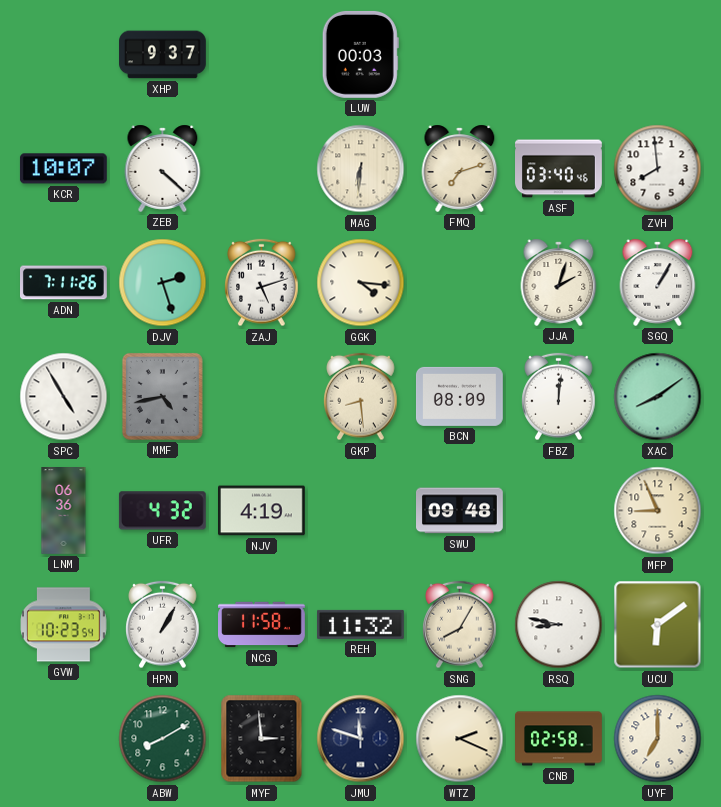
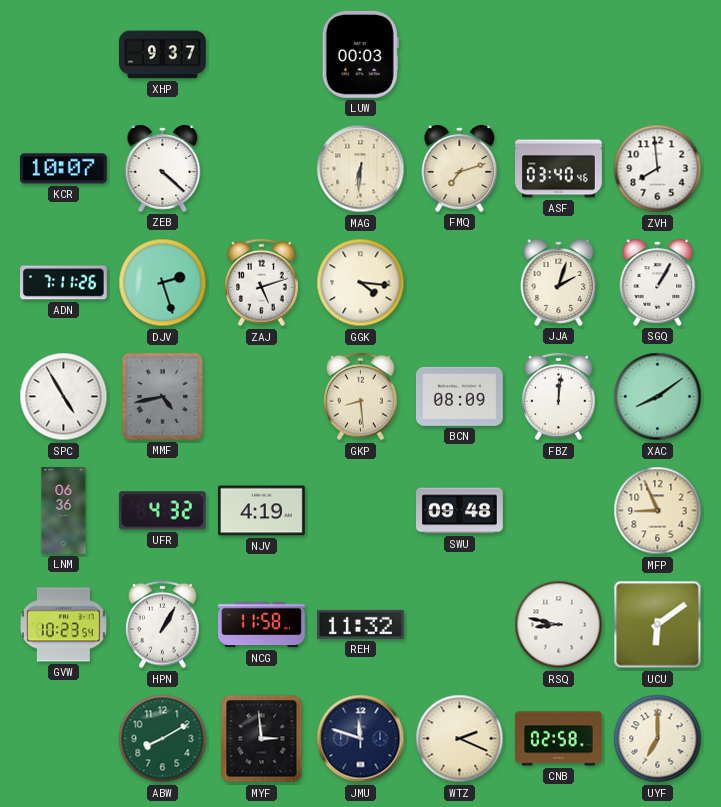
SNG: 8:05 -> none (460, 625)
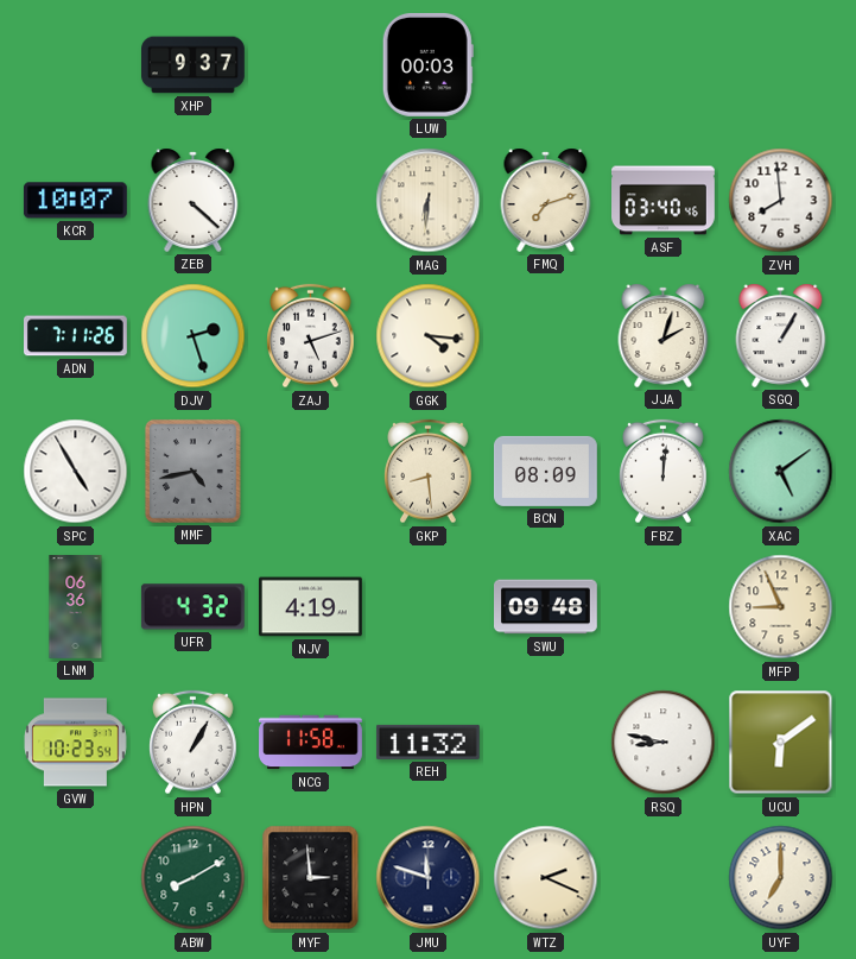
XAC: 8:09 -> 5:09 (781, 472)
CNB: 02:58 -> none (559, 739)
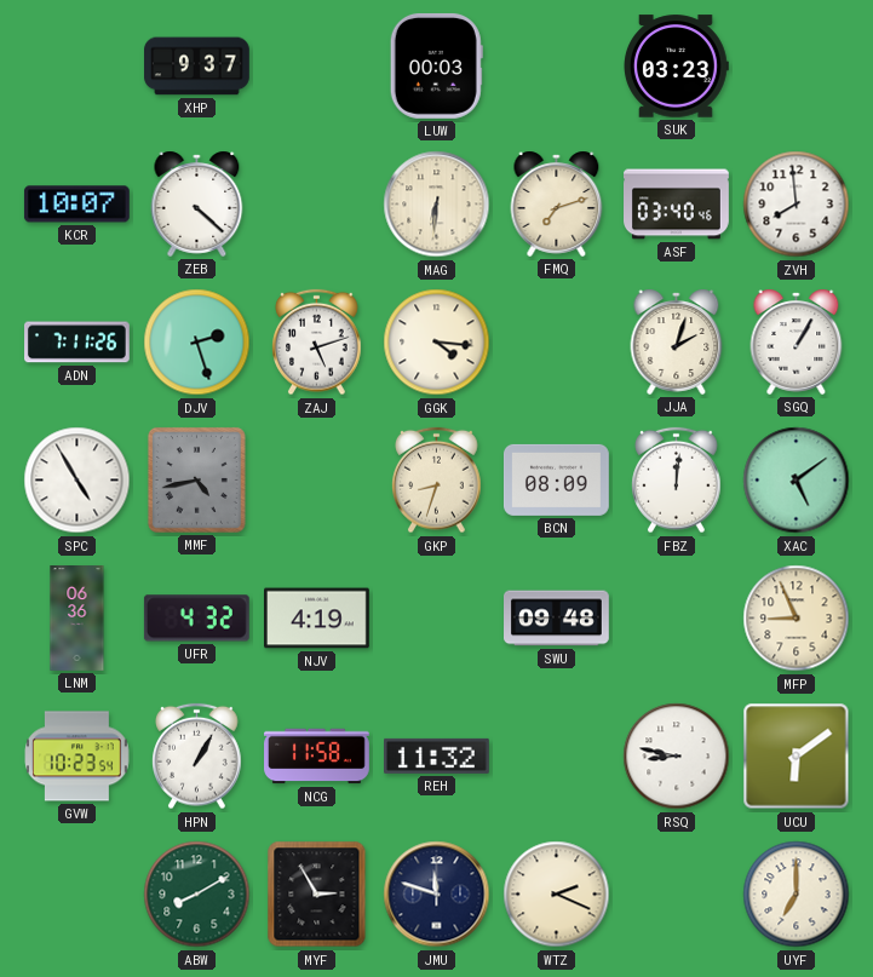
SUK: none -> 03:23 (677, 67)
GKP: 8:29 -> 8:33 (437, 481)
MYF: 2:59 -> 2:55 (317, 895)
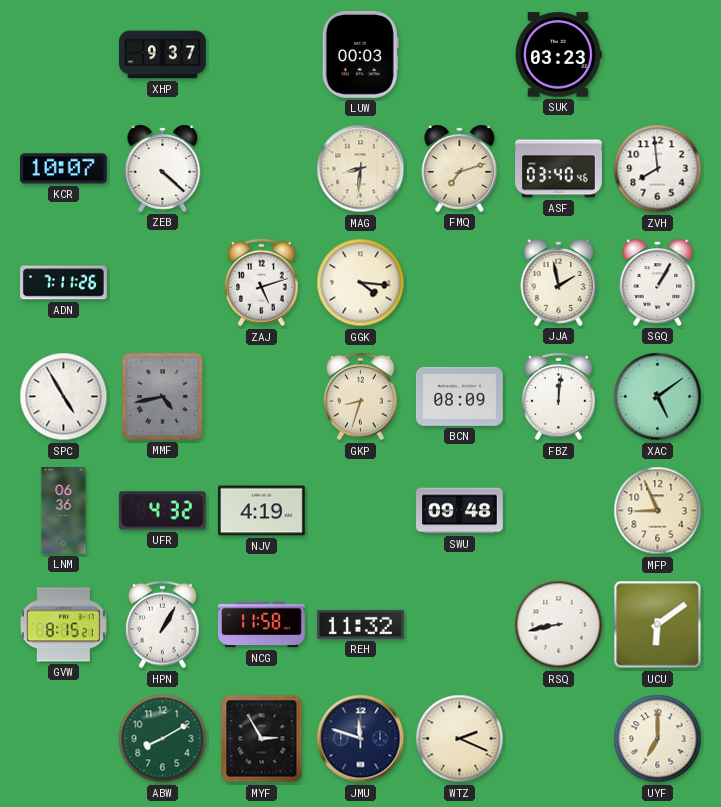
MAG: 6:31 -> 8:31 (361, 169)
DJV: 2:27 -> none (197, 343)
JJA: 2:03 -> 1:58 (559, 282)
GVW: 10:23 -> 8:15 (64, 625)
RSQ: 8:47 -> 8:43 (559, 625)
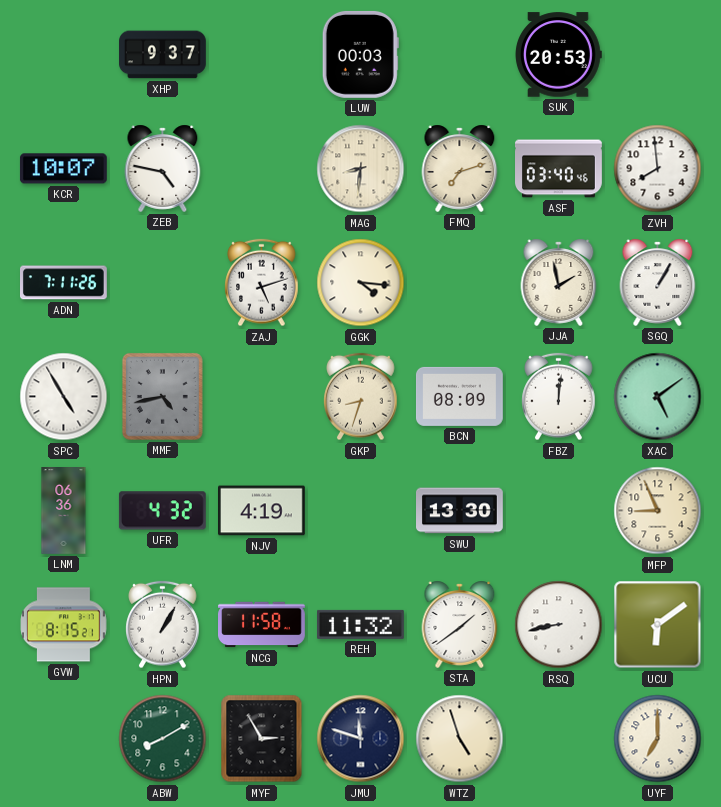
SUK: 03:23 -> 20:53 (559, 55)
ZEB: 4:22 -> 4:47 (163, 168)
SWU: 09:48 -> 13:30 (460, 511)
STA: none -> 1:39 (460, 624)
WTZ: 2:19 -> 4:57 (460, 739)
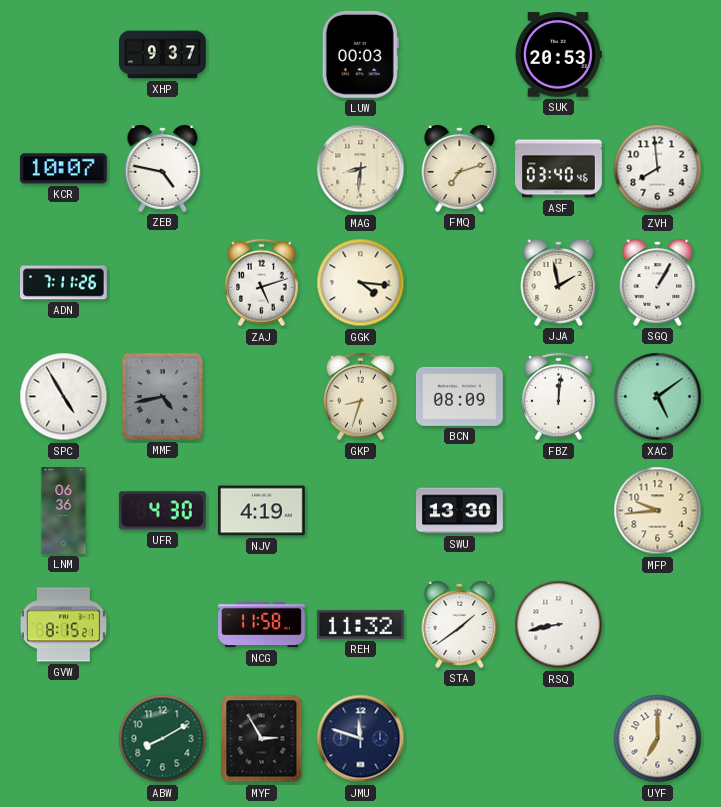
UFR: 4:32 -> 4:30 (162, 511)
MFP: 8:56 -> 9:44 (658, 511)
HPN: 1:05 -> none (163, 625)
UCU: 6:09 -> none (658, 625)
WTZ: 4:57 -> none (460, 739)
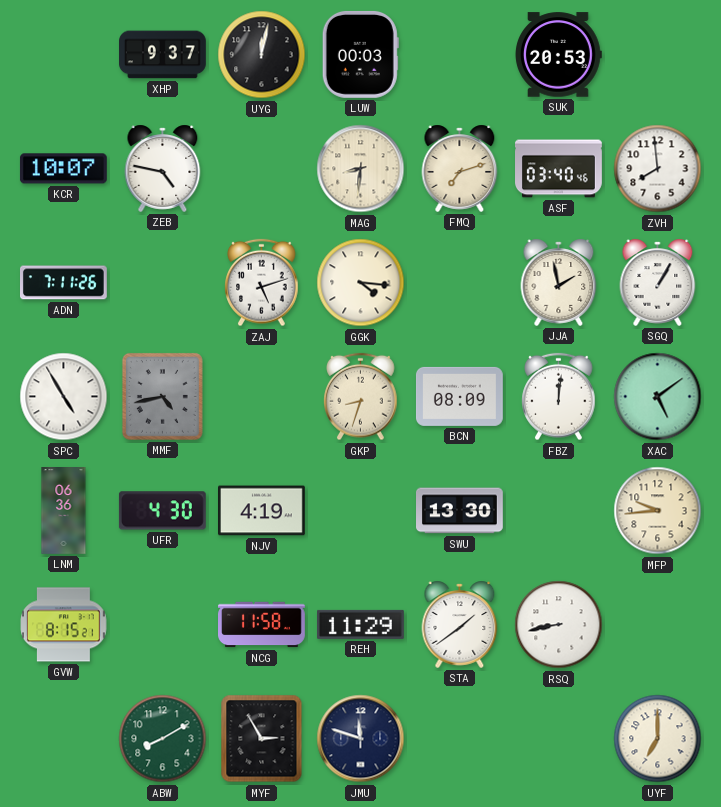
UYG: none -> 12:02 (262, 55)
REH: 11:32 -> 11:29 (361, 624)
